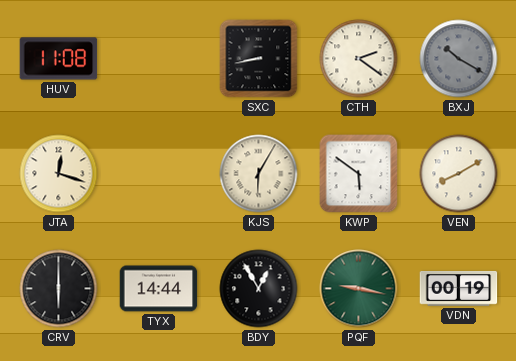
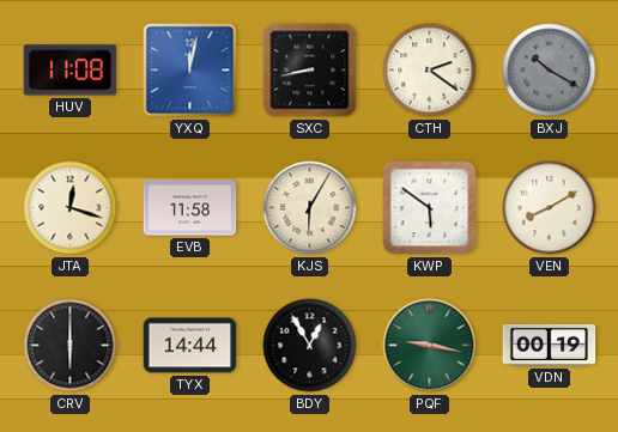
YXQ: none -> 12:02 (190, 71)
EVB: none -> 11:58 (190, 208)
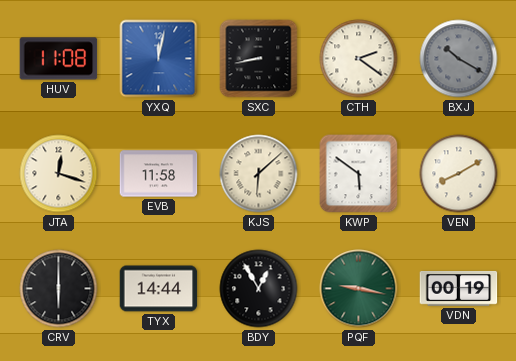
KJS: 6:05 -> 6:08 (259, 174)
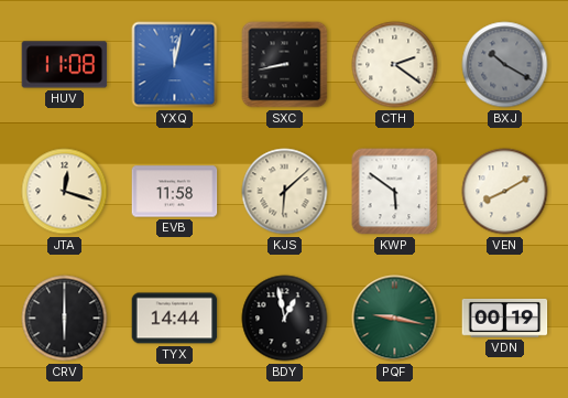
BDY: 12:55 -> 12:58 (285, 319)
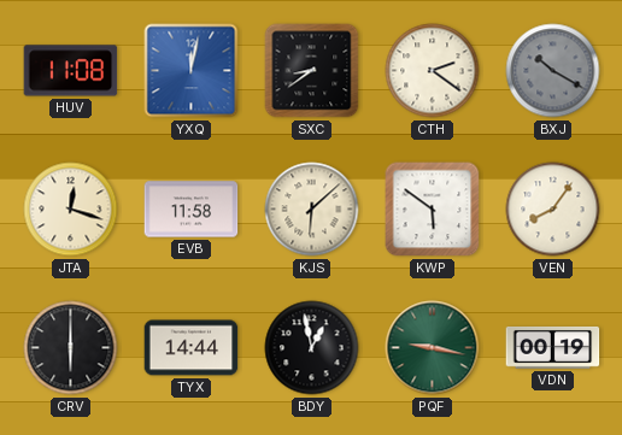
SXC: 8:43 -> 8:39 (312, 71)
VEN: 8:10 -> 8:06 (553, 210)
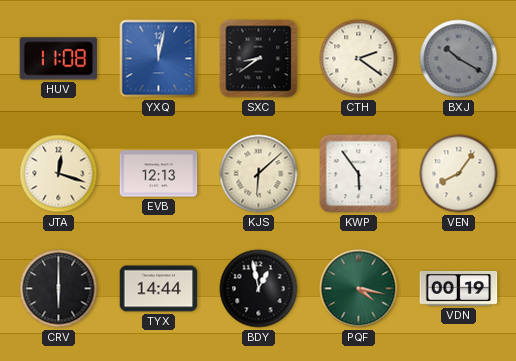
EVB: 11:58 -> 12:13 (159, 174)
KWP: 5:51 -> 5:54 (359, 174)
PQF: 9:17 -> 4:17 (359, 289)
